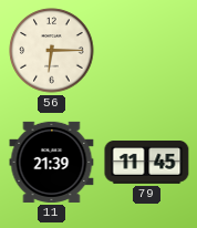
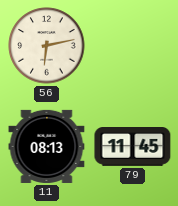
56: 6:15 -> 6:13 (47, 46)
11: 21:39 -> 08:13 (47, 146)
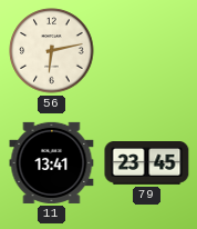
11: 08:13 -> 13:41 (52, 162)
79: 11:45 -> 23:45 (147, 163)
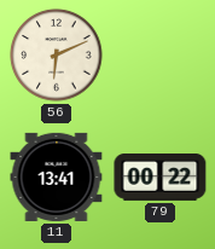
56: 6:13 -> 6:11 (57, 56)
79: 23:45 -> 00:22 (161, 178)
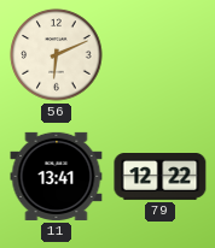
79: 00:22 -> 12:22 (161, 177)
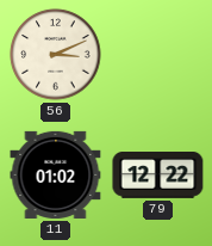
56: 6:11 -> 3:11 (56, 55)
11: 13:41 -> 01:02 (56, 174)
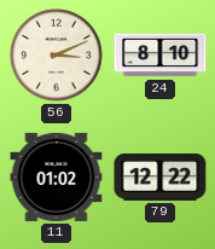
24: none -> 8:10 (161, 56)
